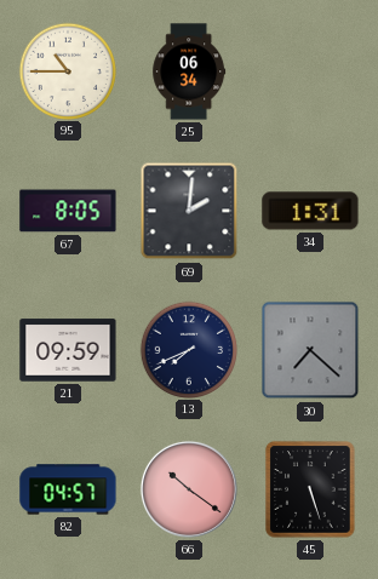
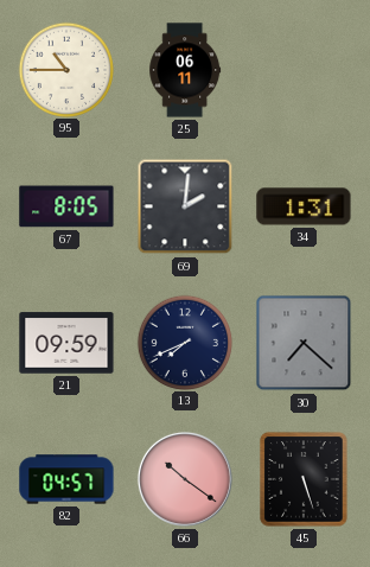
25: 06:34 -> 06:11 (185, 70)
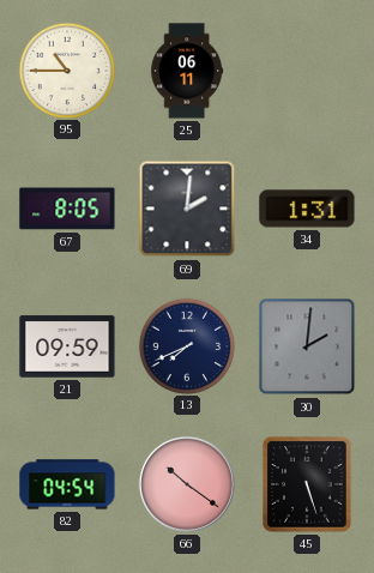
30: 7:22 -> 2:01 (307, 346)
82: 04:57 -> 04:54 (67, 484)
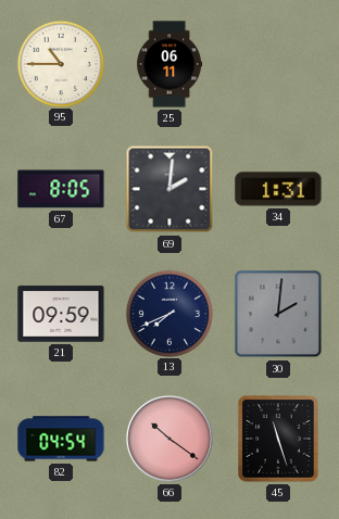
45: 5:27 -> 11:27 (278, 439)
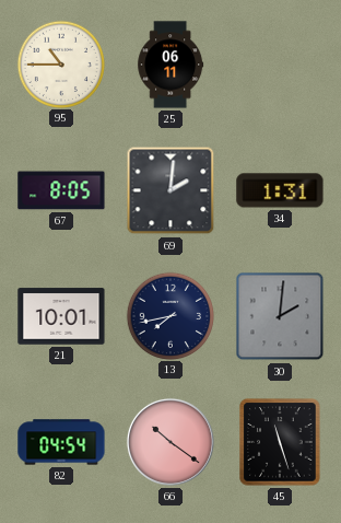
21: 09:59 -> 10:01 (61, 316)
13: 7:41 -> 7:43 (169, 315)
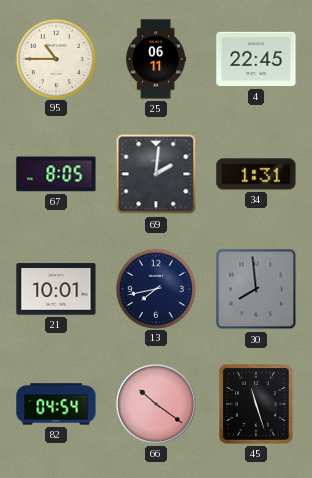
4: none -> 22:45 (256, 59)
30: 2:01 -> 7:59 (256, 289)
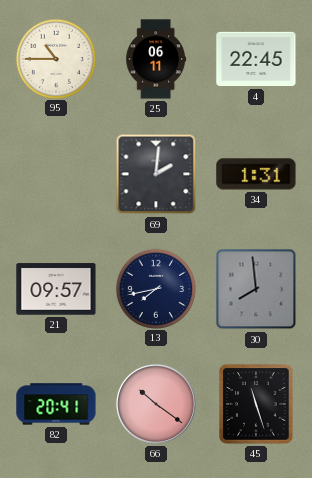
67: 8:05 -> none (56, 174)
21: 10:01 -> 09:57 (56, 289)
82: 04:54 -> 20:41 (56, 404)
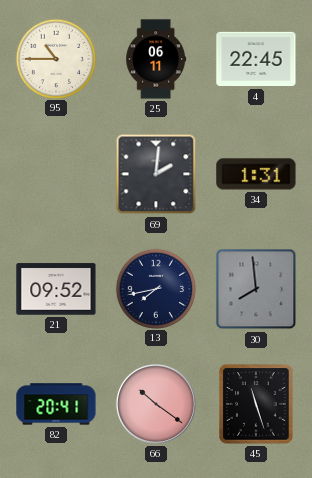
21: 09:57 -> 09:52 (56, 289)
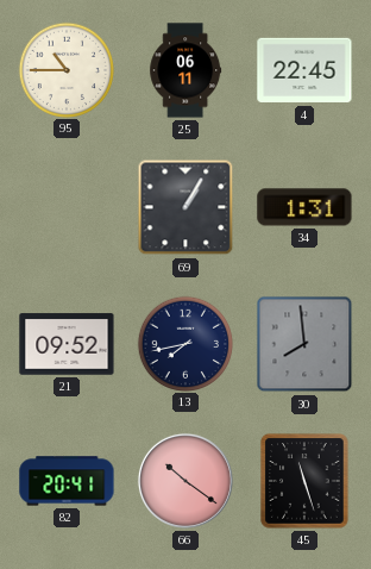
69: 2:01 -> 1:05 (185, 207)
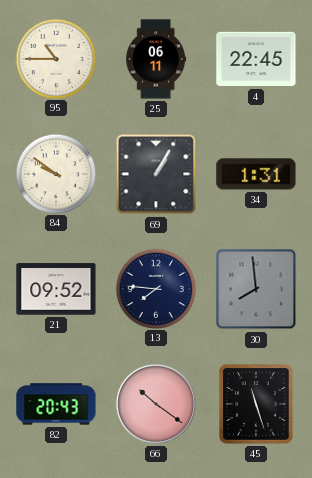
84: none -> 9:51 (55, 173)
13: 7:43 -> 7:46 (155, 288)
82: 20:41 -> 20:43 (56, 404)
